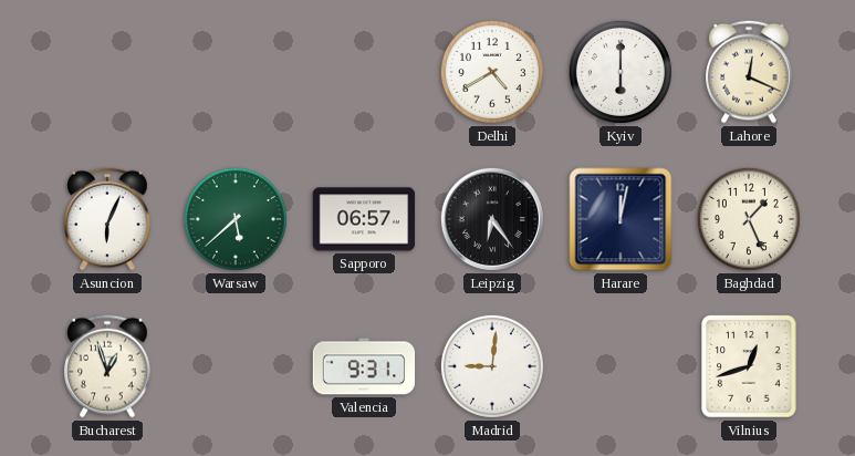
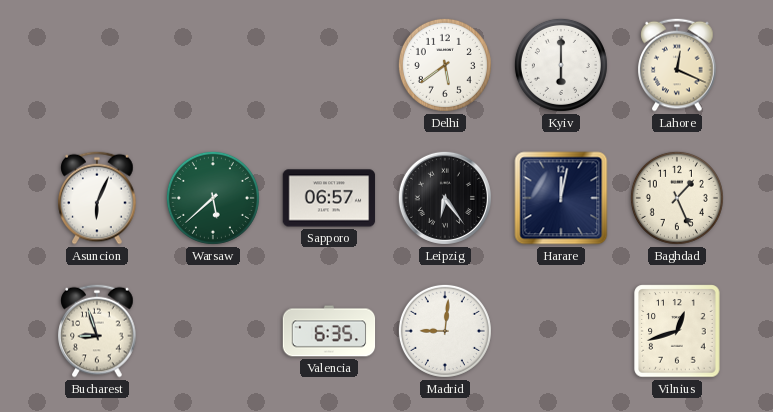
Delhi: 4:40 -> 5:39 (445, 65)
Bucharest: 12:57 -> 8:57 (97, 331)
Valencia: 9:31 -> 6:35 (329, 331)
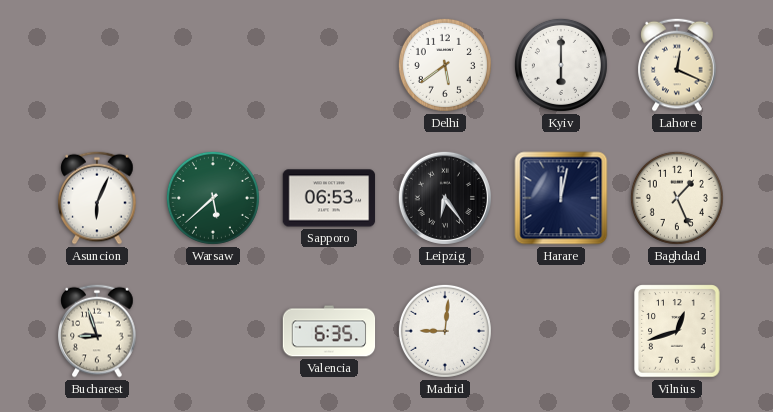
Sapporo: 06:57 -> 06:53 (329, 198)
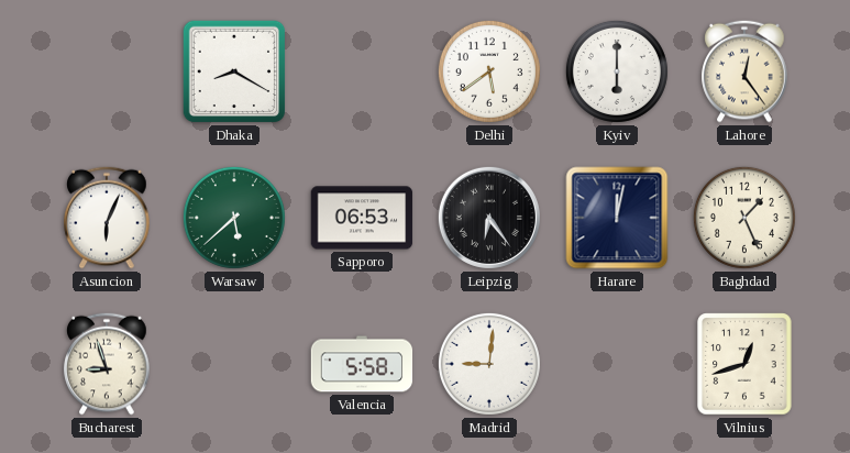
Dhaka: none -> 8:20 (234, 71)
Lahore: 12:19 -> 12:24 (744, 71)
Valencia: 6:35 -> 5:58 (362, 364)
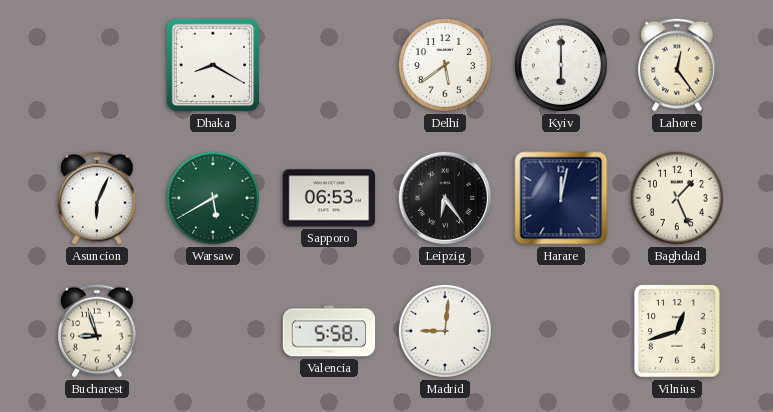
Warsaw: 5:38 -> 5:40 (213, 198)
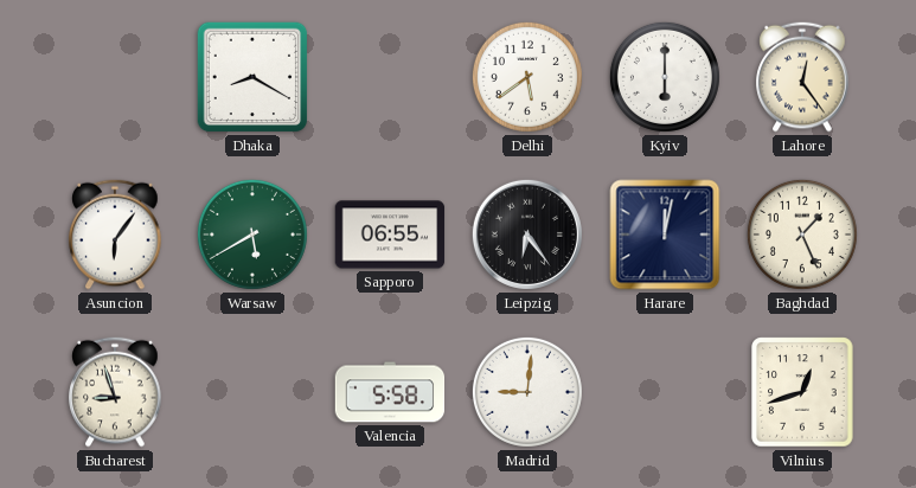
Asuncion: 6:04 -> 6:06 (115, 235)
Sapporo: 06:53 -> 06:55 (390, 235)
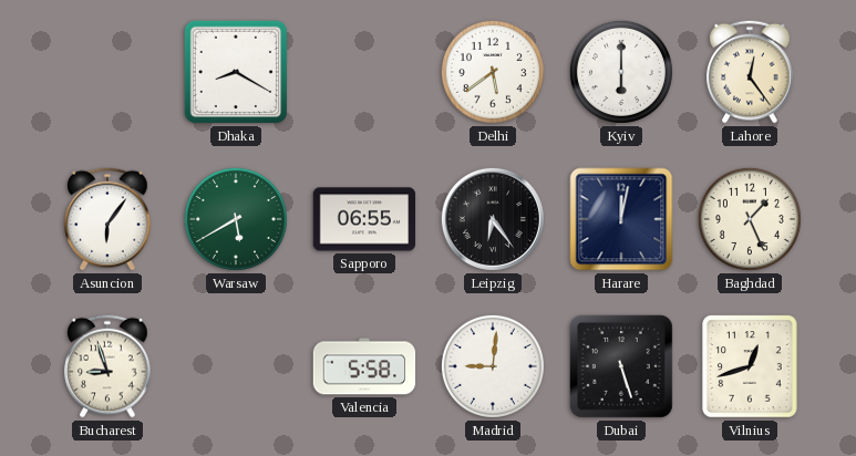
Dubai: none -> 5:27 (621, 366)
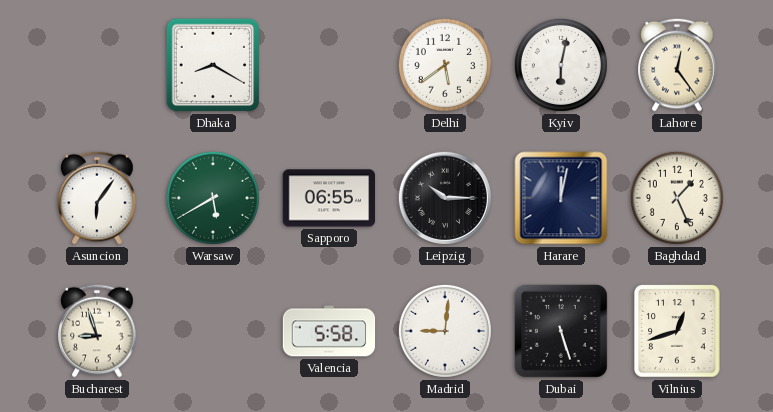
Kyiv: 6:00 -> 6:02 (561, 65)
Leipzig: 6:24 -> 10:15 (445, 198)
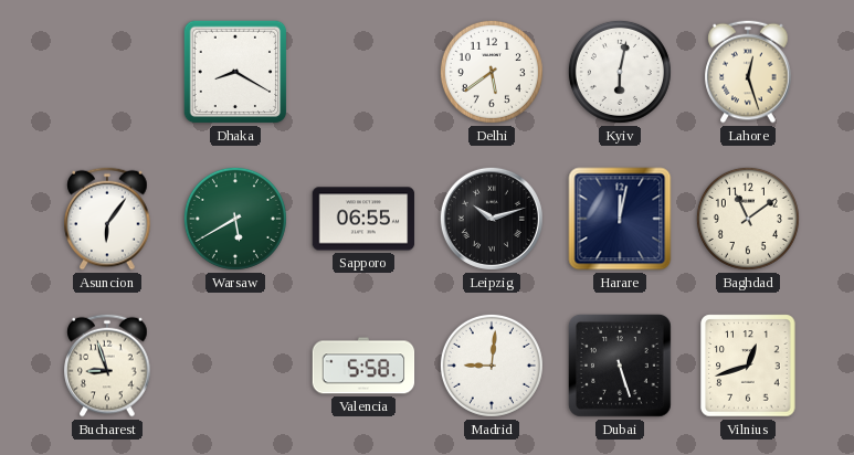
Lahore: 12:24 -> 12:27 (748, 72)
Leipzig: 10:15 -> 10:12 (492, 219)
Baghdad: 1:26 -> 11:09 (748, 219)
